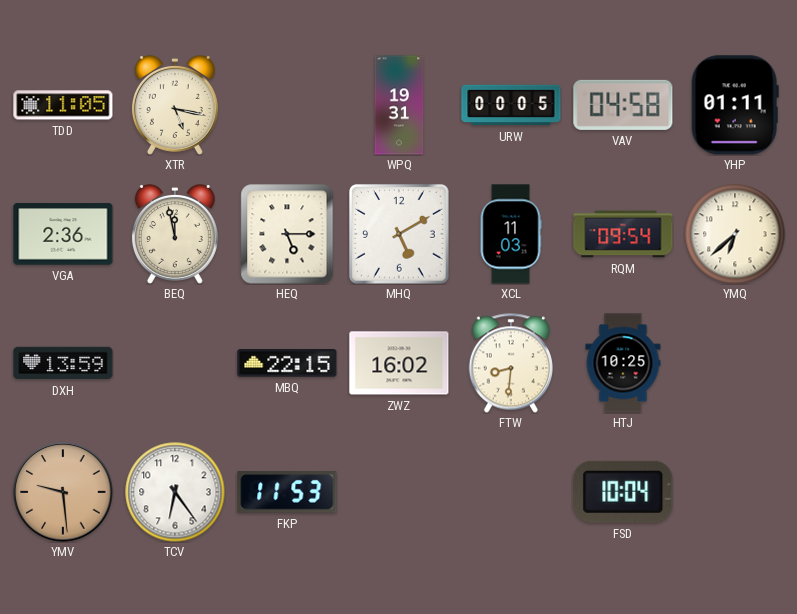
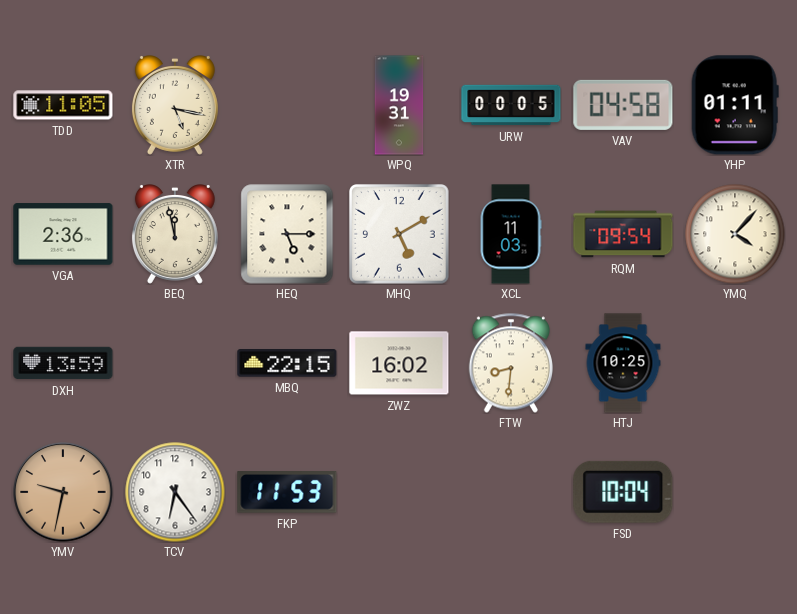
YMQ: 6:38 -> 4:07 (735, 234)
YMV: 9:29 -> 9:32 (63, 492)
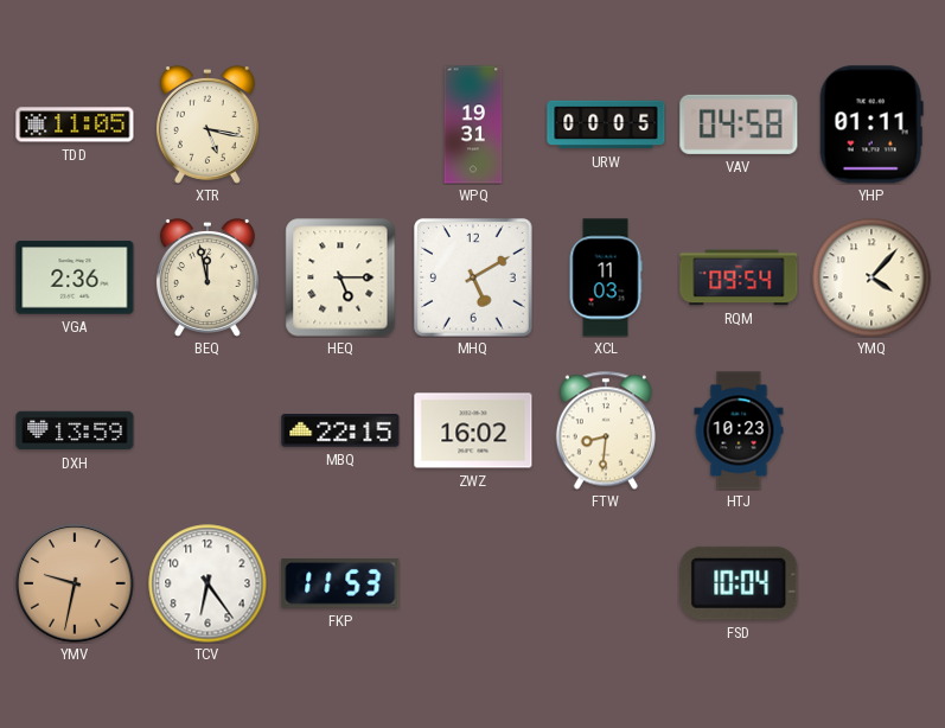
HTJ: 10:25 -> 10:23 (739, 430)
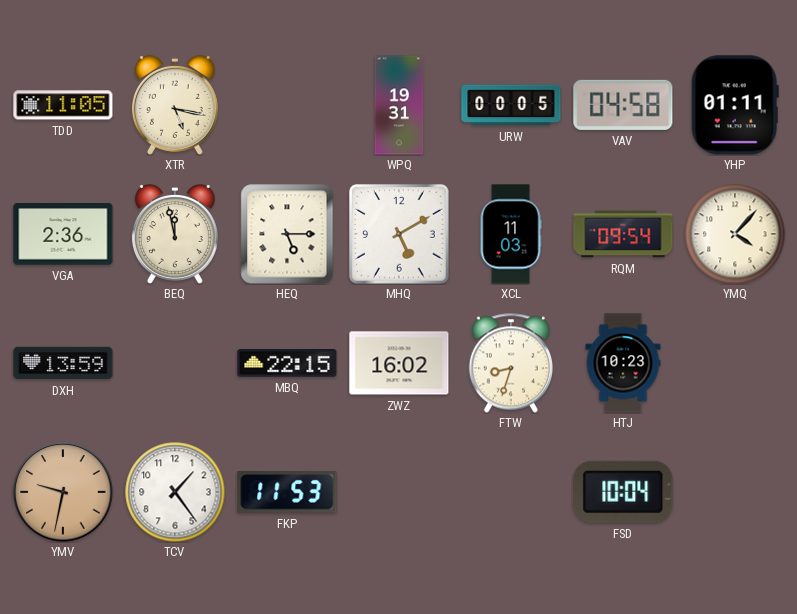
FTW: 8:31 -> 8:33 (511, 363)
TCV: 6:24 -> 1:24 (175, 492)
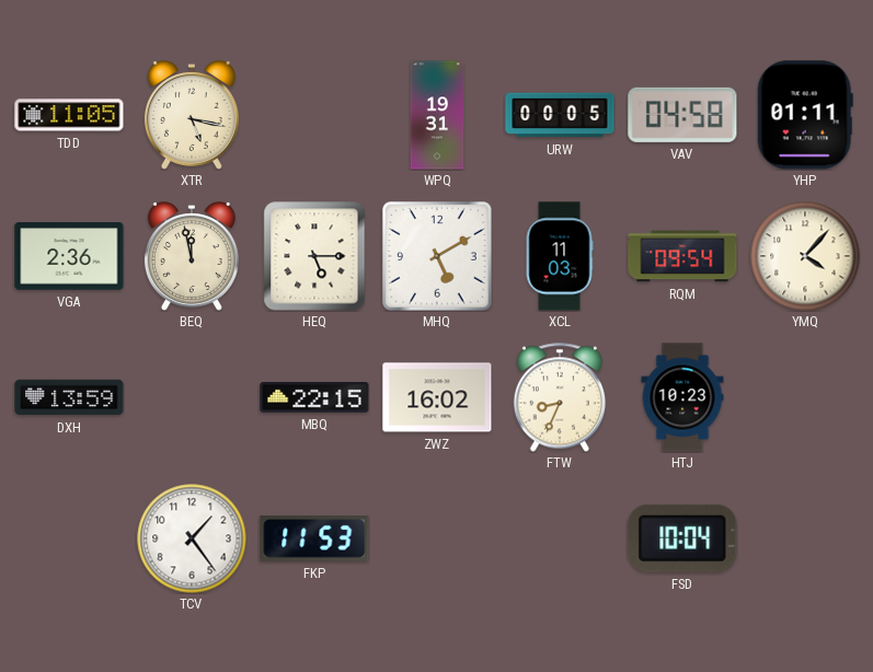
FTW: 8:33 -> 8:34 (560, 397)
YMV: 9:32 -> none (63, 492)
